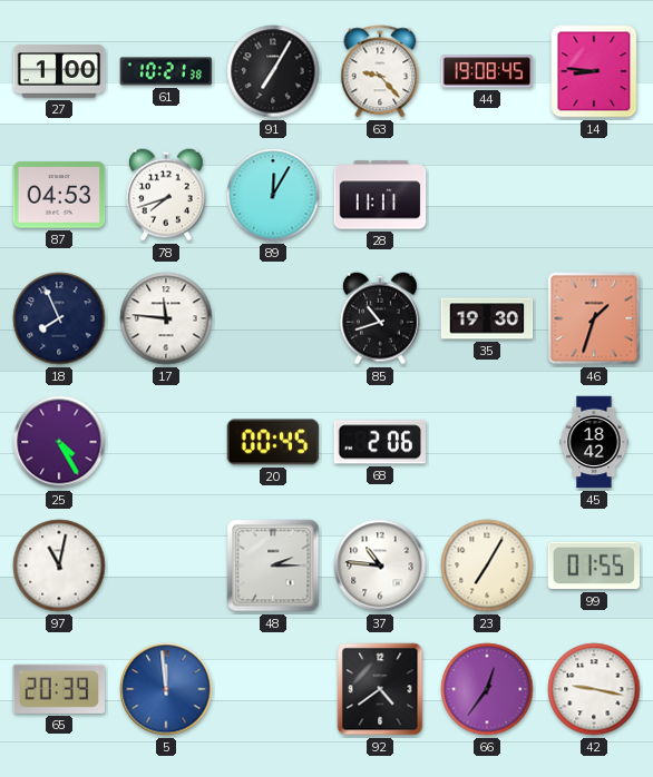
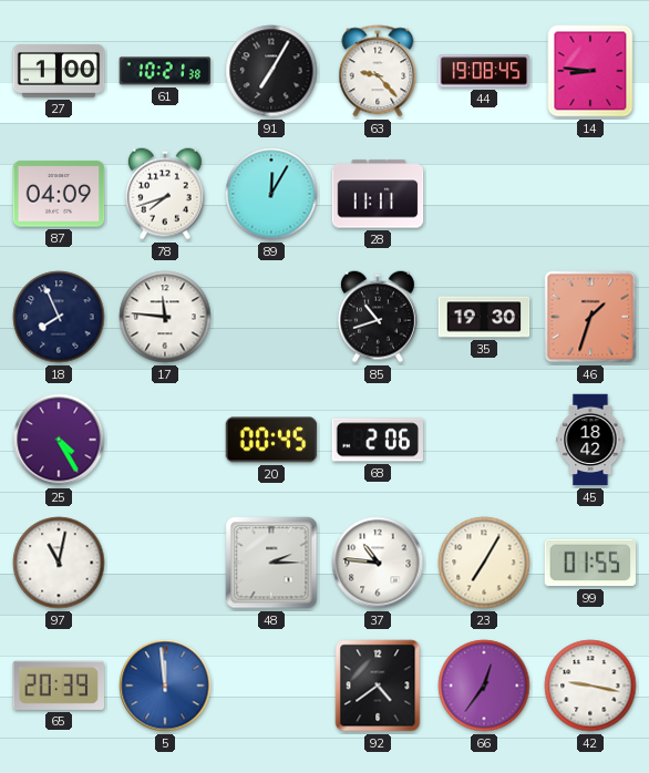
87: 04:53 -> 04:09 (59, 194)
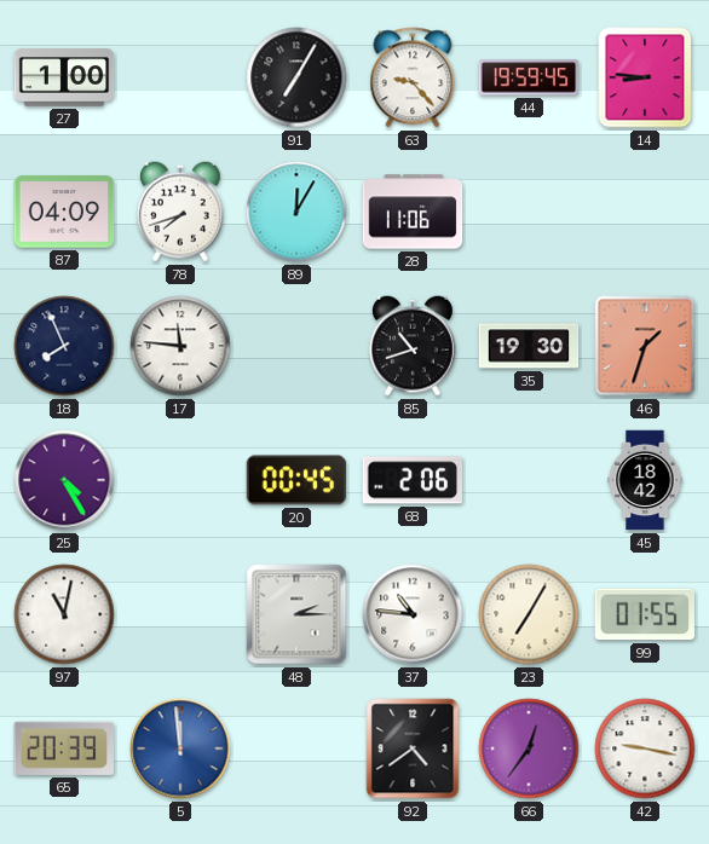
61: 10:21 -> none (165, 71)
44: 19:08 -> 19:59 (529, 77)
28: 11:11 -> 11:06 (413, 212)
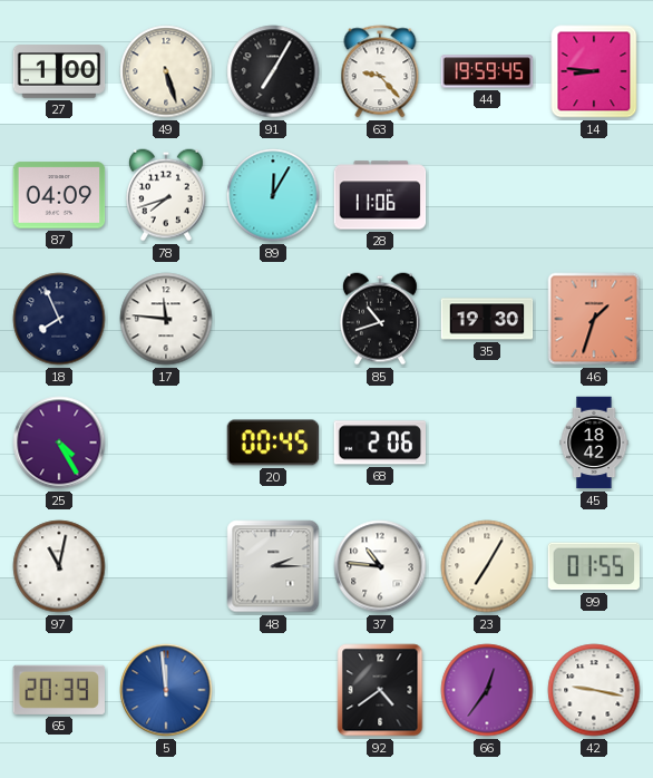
49: none -> 5:27 (166, 71)
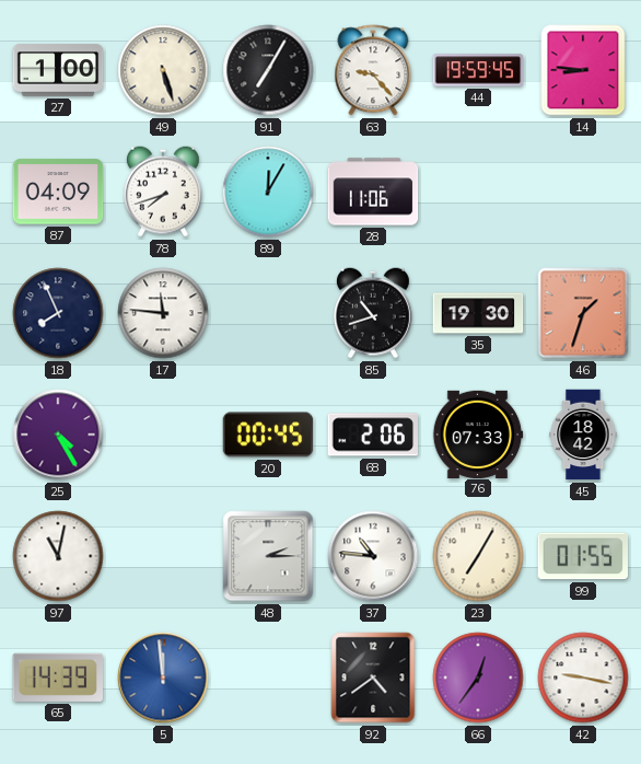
76: none -> 07:33 (478, 433)
65: 20:39 -> 14:39 (57, 678)
